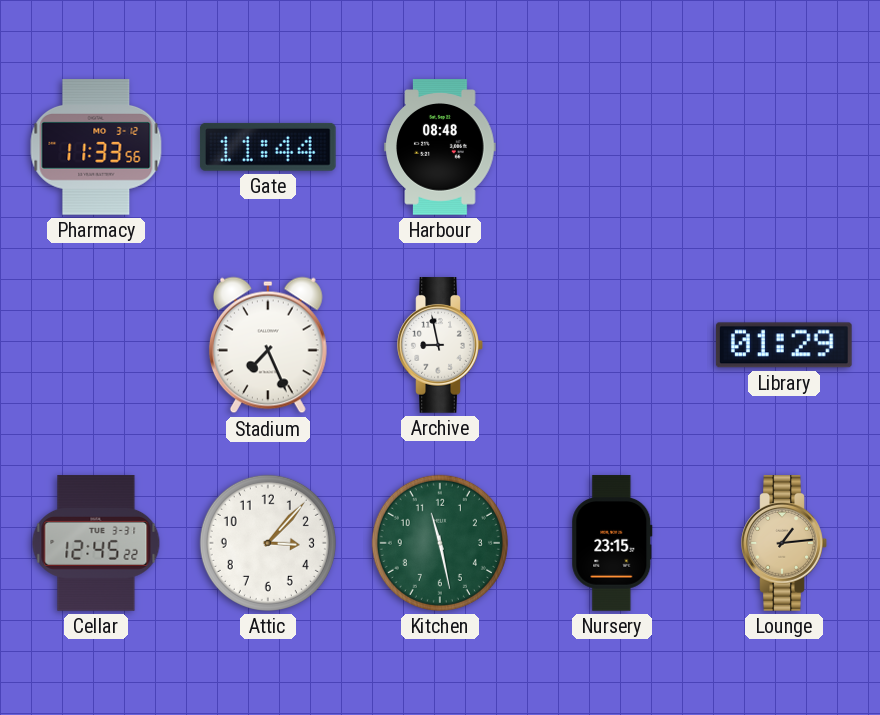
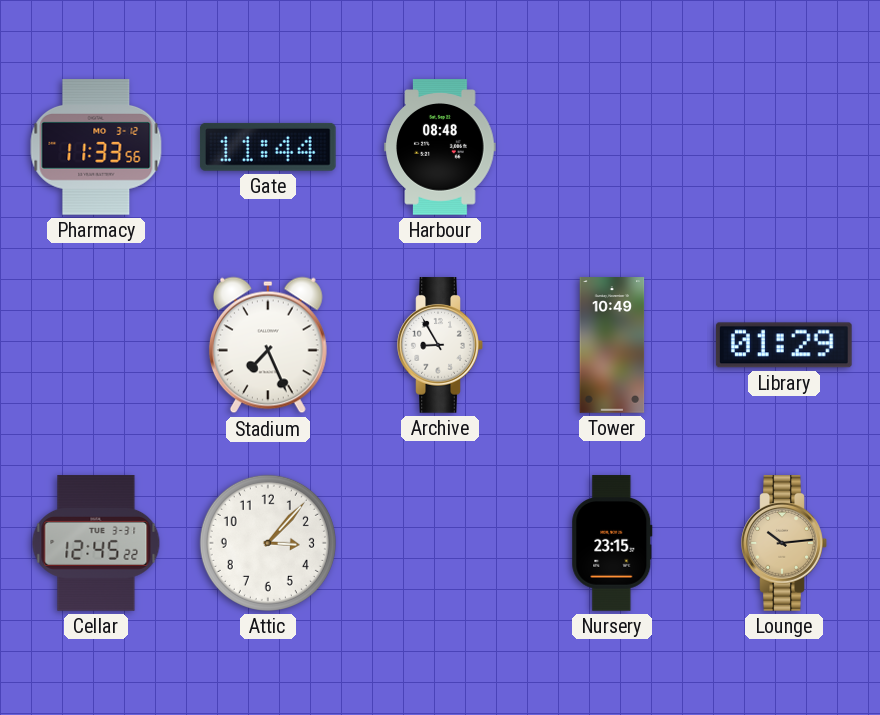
Archive: 8:58 -> 8:55 (440, 345)
Tower: none -> 10:49 (612, 345)
Kitchen: 11:28 -> none (440, 543)
Lounge: 1:14 -> 10:14 (784, 543)
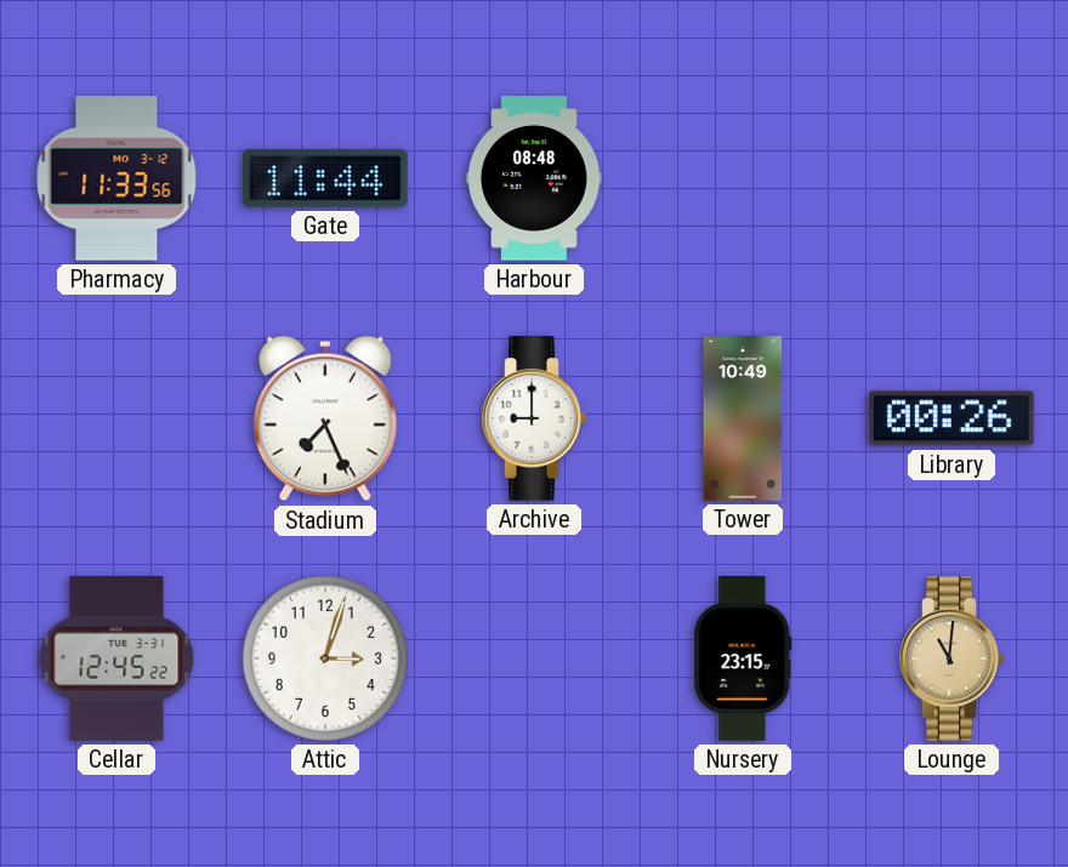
Archive: 8:55 -> 9:00 (534, 418)
Library: 01:29 -> 00:26 (951, 418)
Attic: 3:07 -> 3:03 (325, 658)
Lounge: 10:14 -> 11:01 (951, 658)
